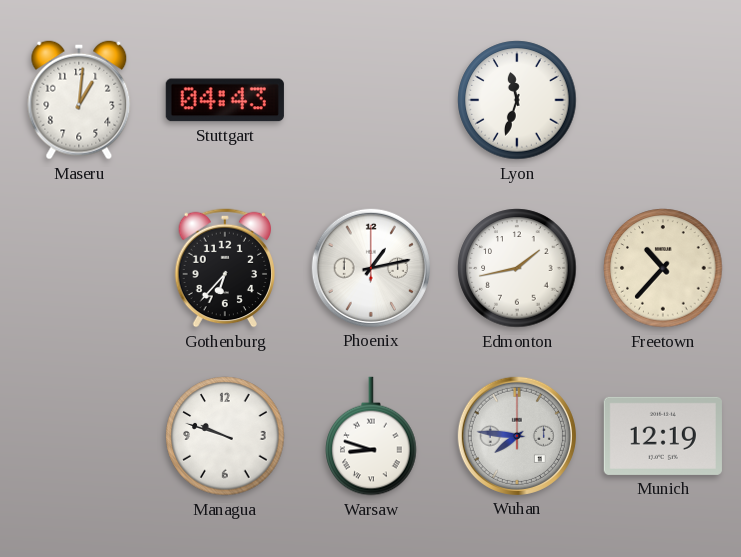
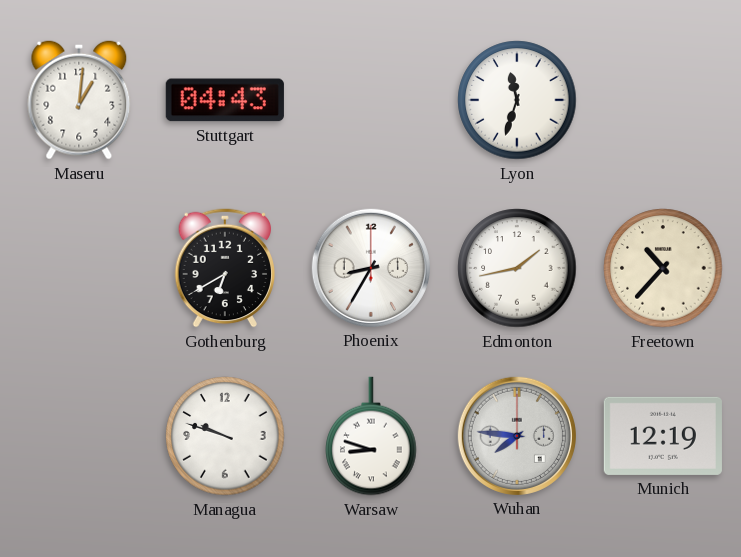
Gothenburg: 6:37 -> 6:40 (225, 268)
Phoenix: 1:13 -> 8:35 (371, 268)
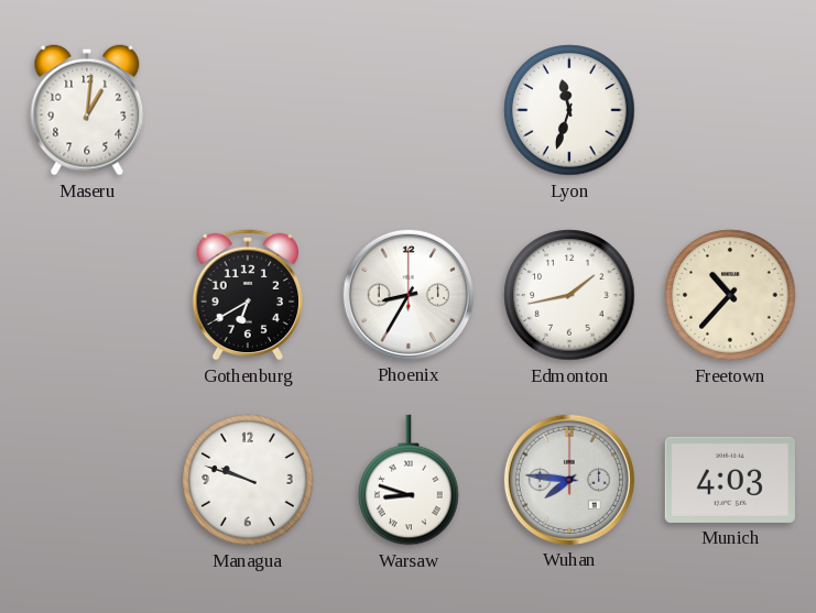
Stuttgart: 04:43 -> none (225, 100)
Munich: 12:19 -> 4:03 (730, 480)
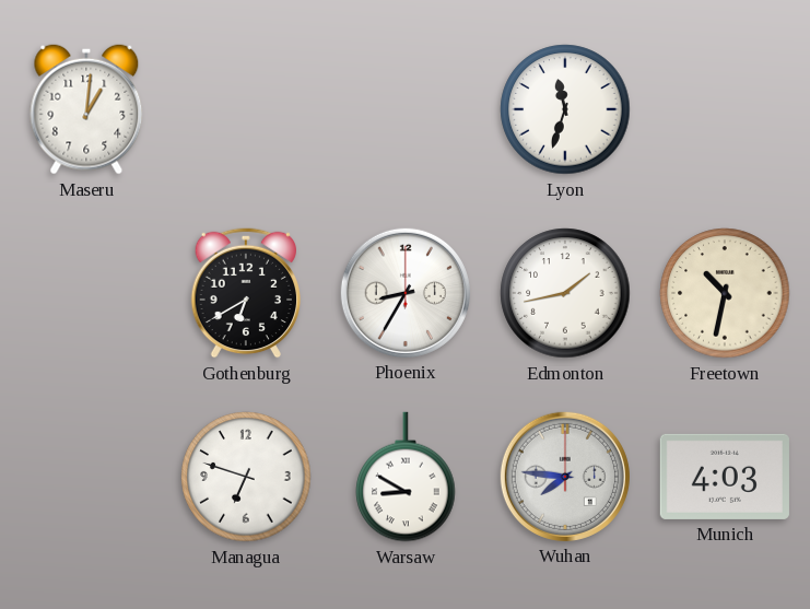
Freetown: 10:37 -> 10:32 (725, 293)
Managua: 9:48 -> 6:48 (246, 477)
Warsaw: 8:48 -> 8:50 (406, 477)
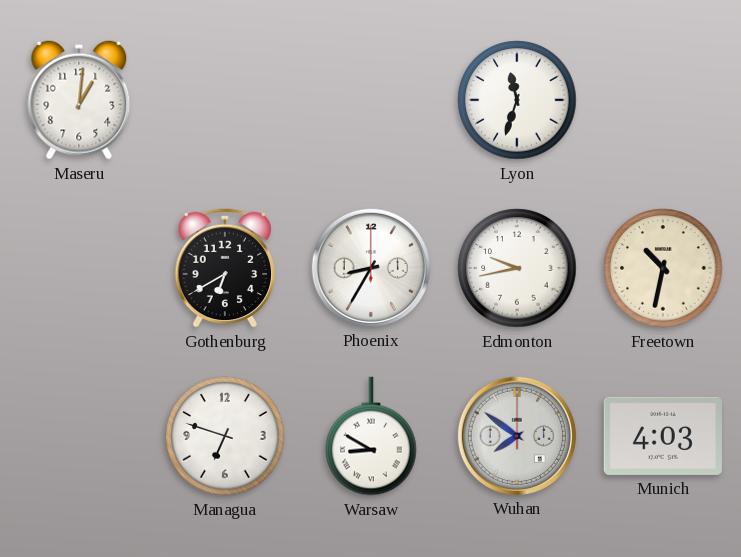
Edmonton: 1:43 -> 9:43 (517, 268)
Wuhan: 7:46 -> 7:51 (517, 436)
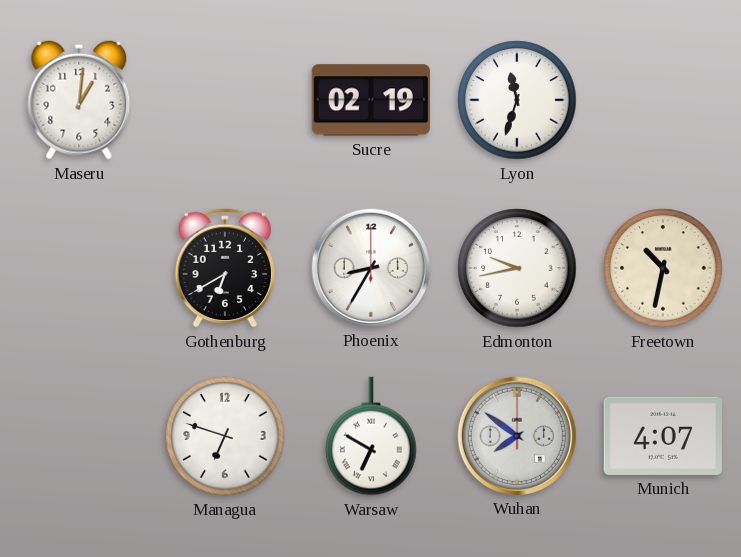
Sucre: none -> 02:19 (371, 100)
Warsaw: 8:50 -> 6:50 (371, 436)
Munich: 4:03 -> 4:07 (663, 436)
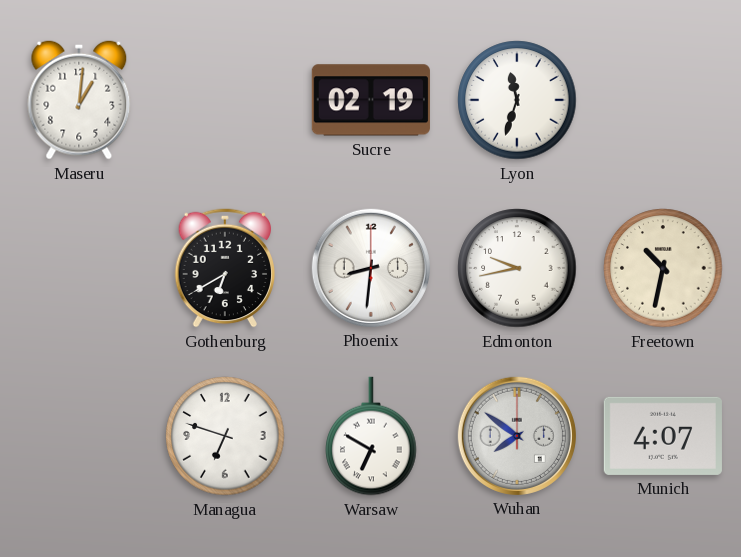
Phoenix: 8:35 -> 8:31 (371, 268)
